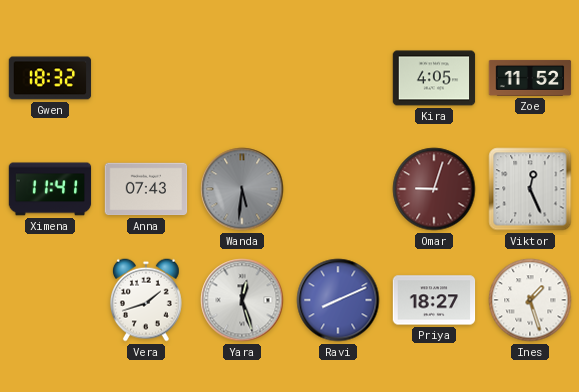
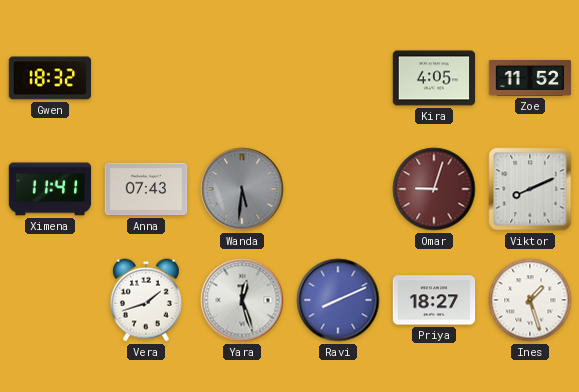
Viktor: 12:26 -> 8:11 (530, 189)
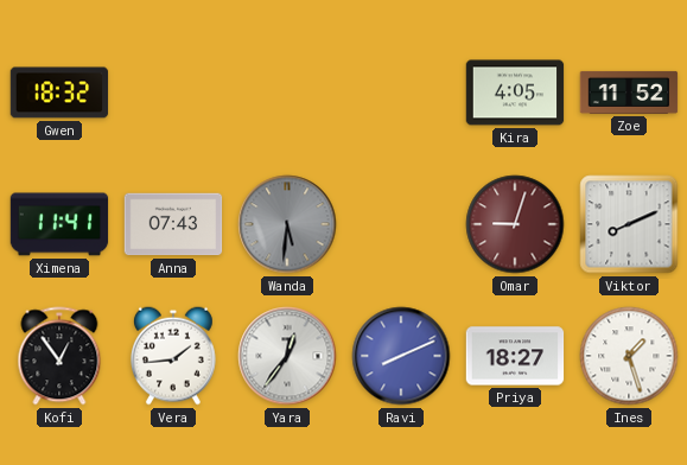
Kofi: none -> 12:54 (59, 356)
Vera: 1:42 -> 1:44 (173, 356)
Yara: 12:27 -> 12:36 (287, 356)
